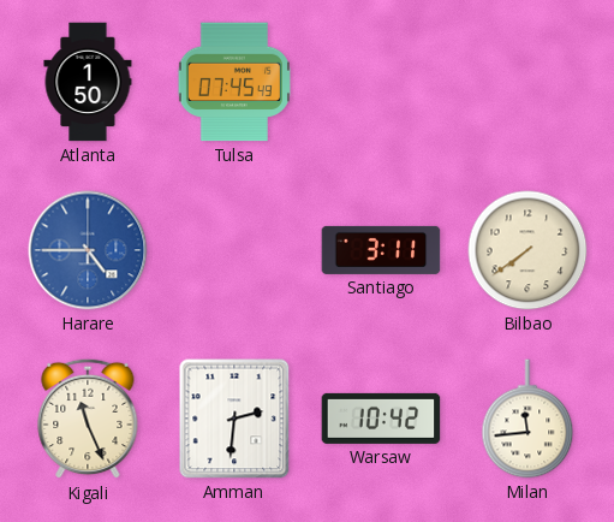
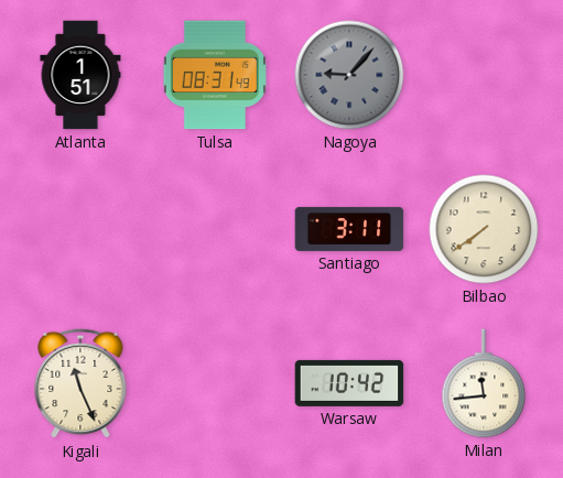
Atlanta: 1:50 -> 1:51 (80, 75)
Tulsa: 07:45 -> 08:31 (215, 75)
Nagoya: none -> 9:07 (349, 75)
Harare: 4:45 -> none (88, 250)
Amman: 2:31 -> none (234, 419)
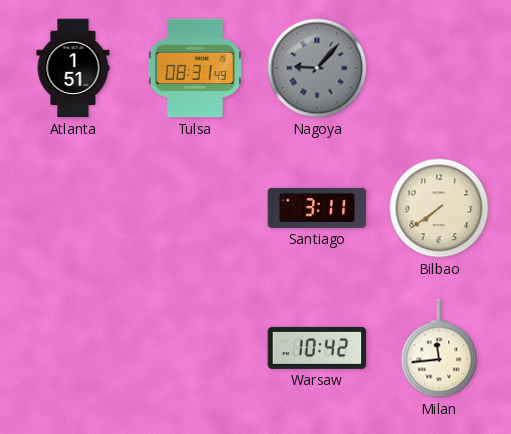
Kigali: 11:26 -> none (80, 383)
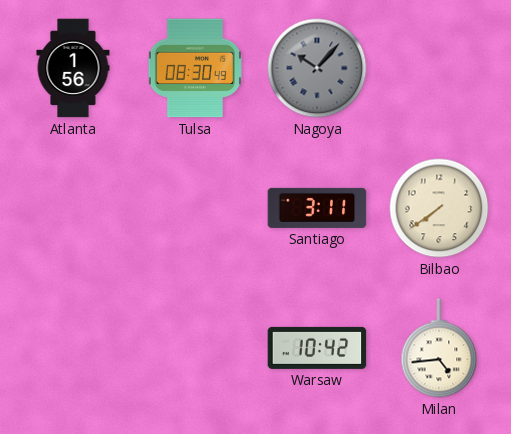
Atlanta: 1:51 -> 1:56 (73, 68)
Tulsa: 08:31 -> 08:30 (195, 68)
Nagoya: 9:07 -> 10:07 (317, 68)
Milan: 11:44 -> 4:44 (439, 348)
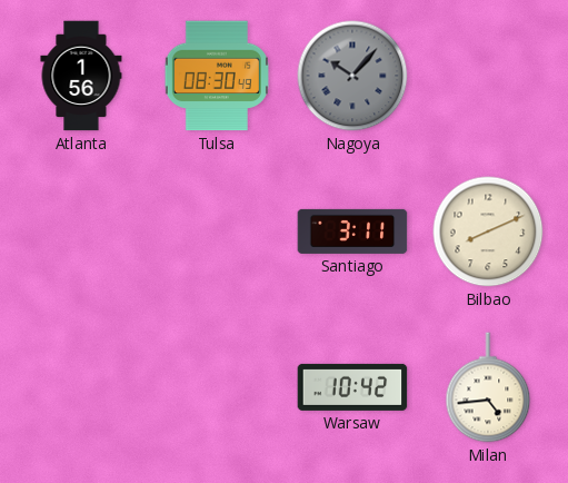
Bilbao: 7:39 -> 8:11 (488, 231)
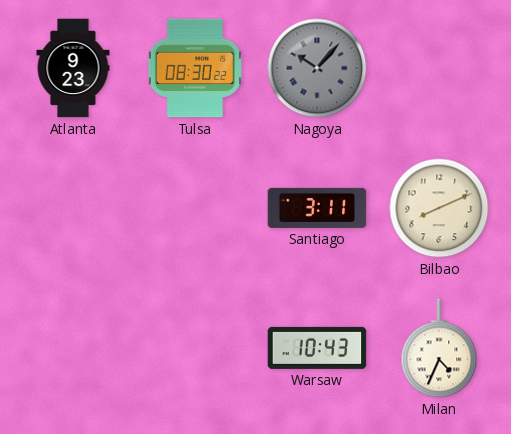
Atlanta: 1:56 -> 9:23 (73, 68)
Tulsa: 08:30:49 -> 08:30:22 (195, 68)
Warsaw: 10:42 -> 10:43 (317, 348)
Milan: 4:44 -> 4:34 (439, 348)
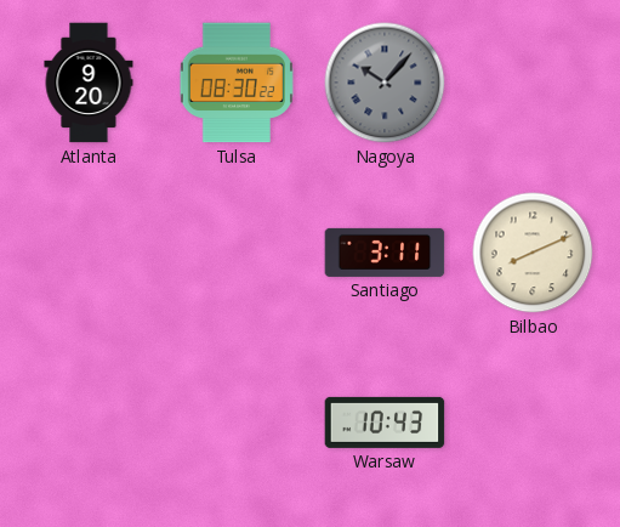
Atlanta: 9:23 -> 9:20 (89, 83)
Milan: 4:34 -> none (439, 348)
